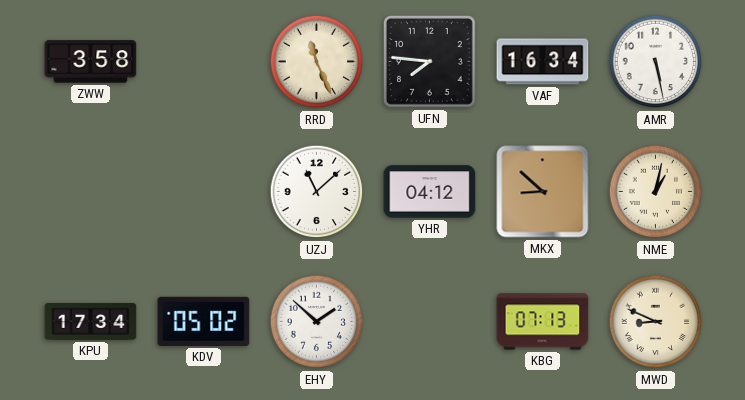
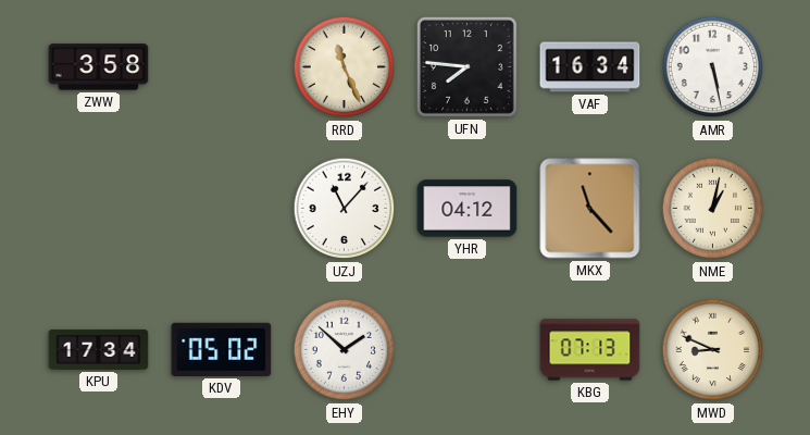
UZJ: 11:08 -> 11:07 (345, 209)
MKX: 8:52 -> 11:23 (590, 209)
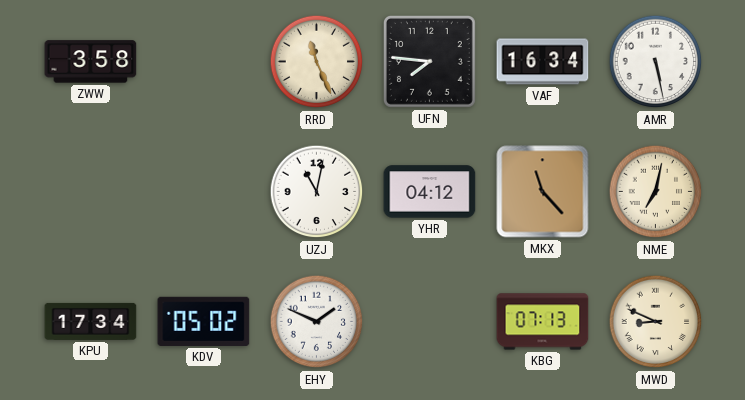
UZJ: 11:07 -> 11:02 (317, 192)
NME: 1:02 -> 7:02 (656, 192)
EHY: 1:52 -> 1:49 (317, 322)
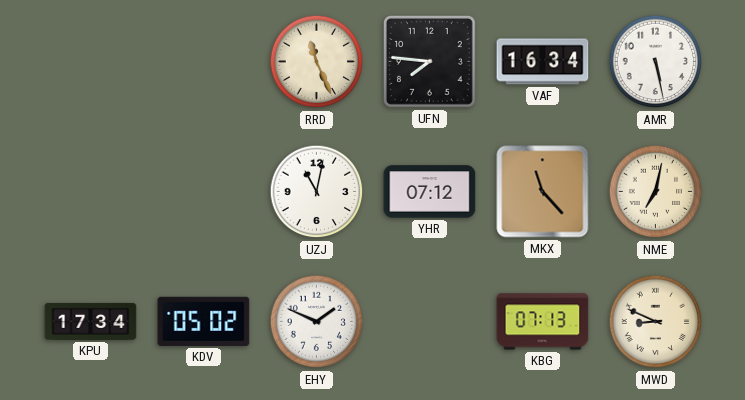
ZWW: 3:58 -> none (91, 62)
YHR: 04:12 -> 07:12 (430, 192)
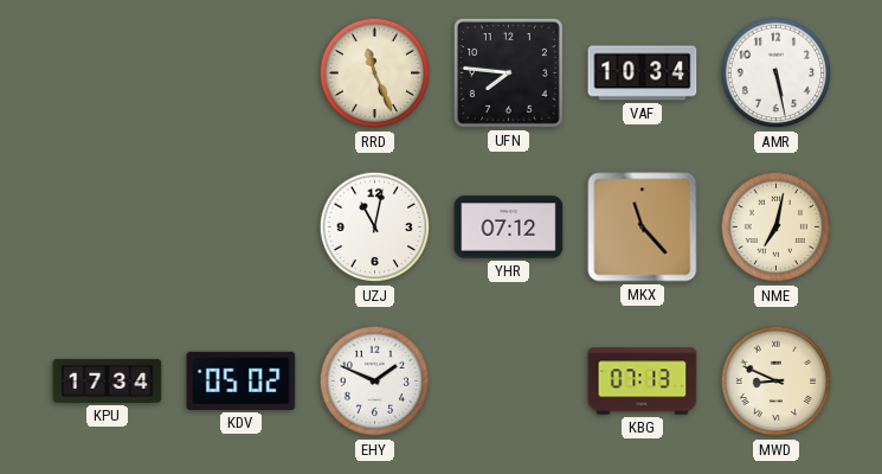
VAF: 16:34 -> 10:34 (643, 73)
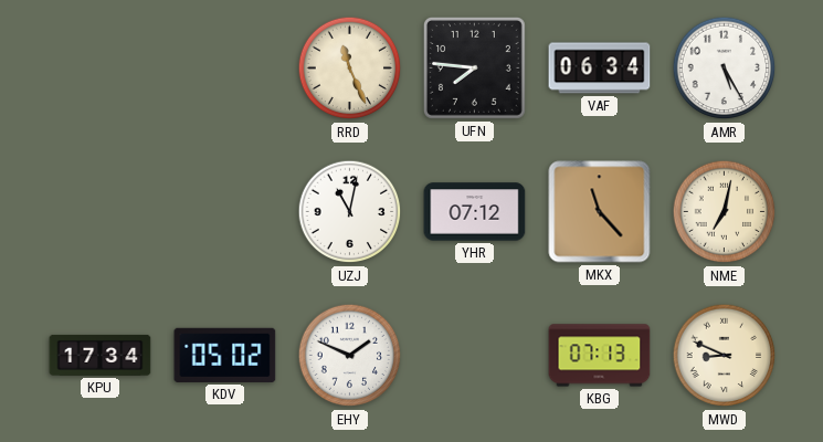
VAF: 10:34 -> 06:34 (600, 69)
AMR: 5:28 -> 5:25 (725, 69)
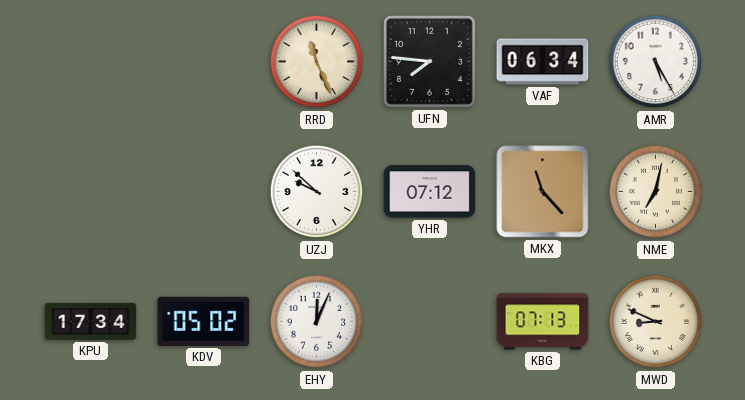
UZJ: 11:02 -> 9:52 (317, 192)
EHY: 1:49 -> 12:04 (317, 322)
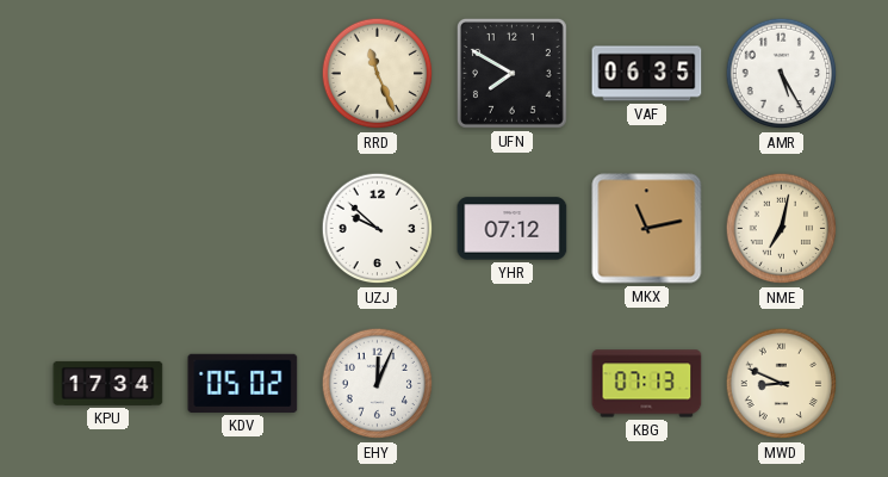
UFN: 7:46 -> 7:50 (511, 73)
VAF: 06:34 -> 06:35 (647, 74)
MKX: 11:23 -> 11:13 (647, 229)
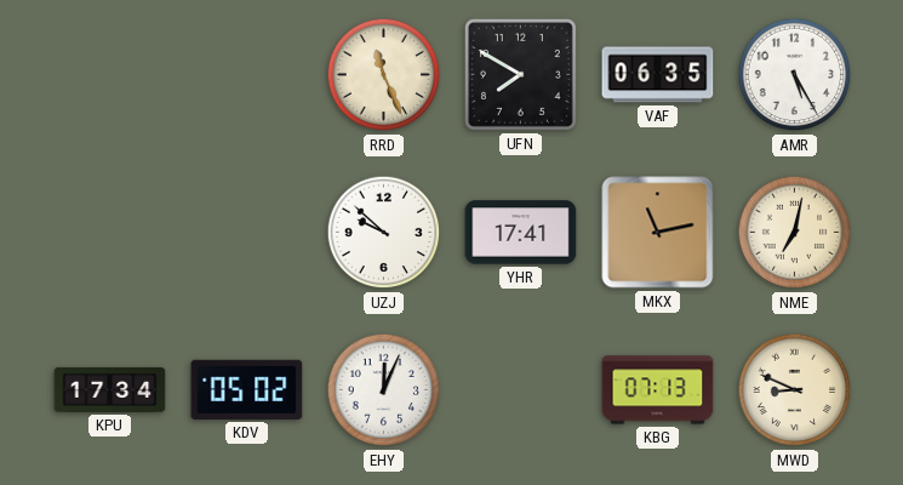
YHR: 07:12 -> 17:41 (521, 233)
